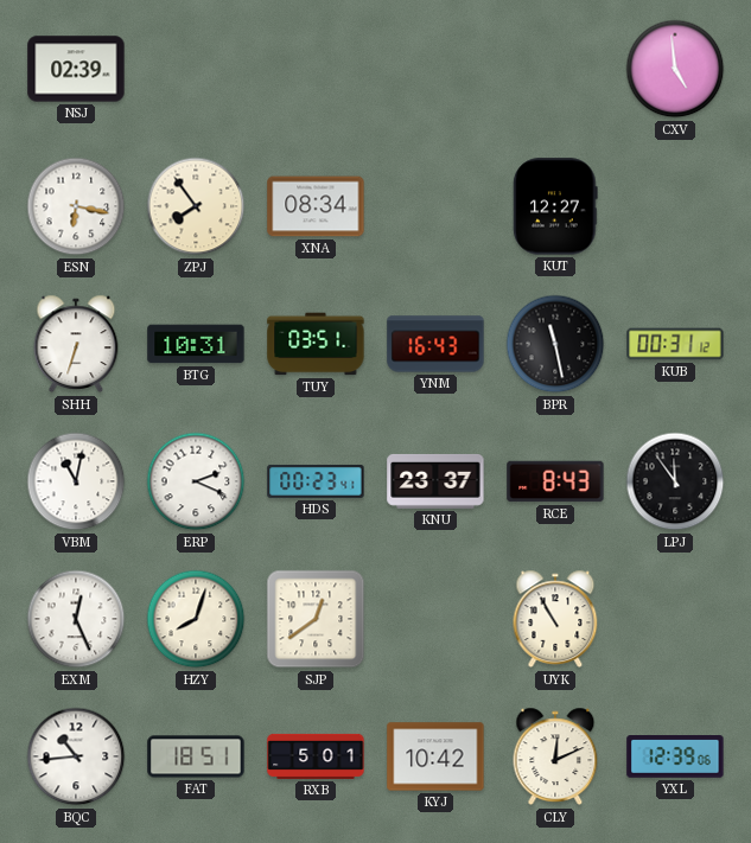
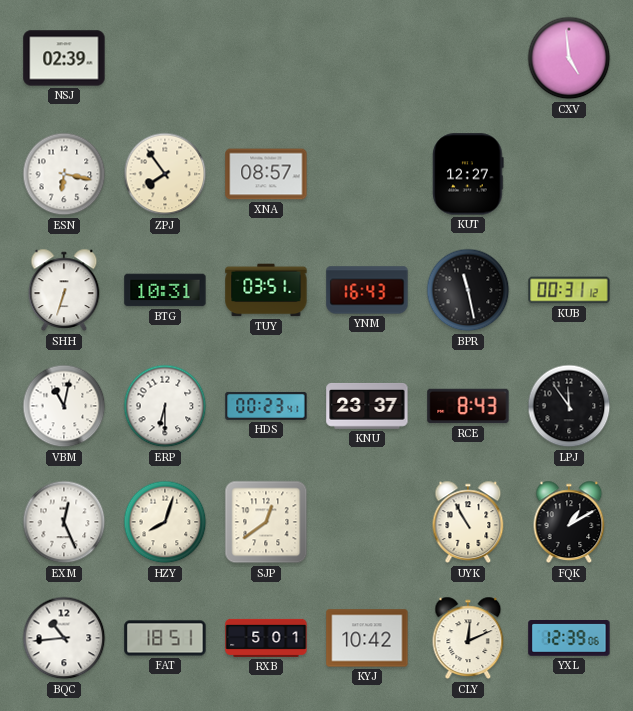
XNA: 08:34 -> 08:57 (266, 174)
ERP: 2:19 -> 6:30 (165, 406)
FQK: none -> 1:10 (569, 522)
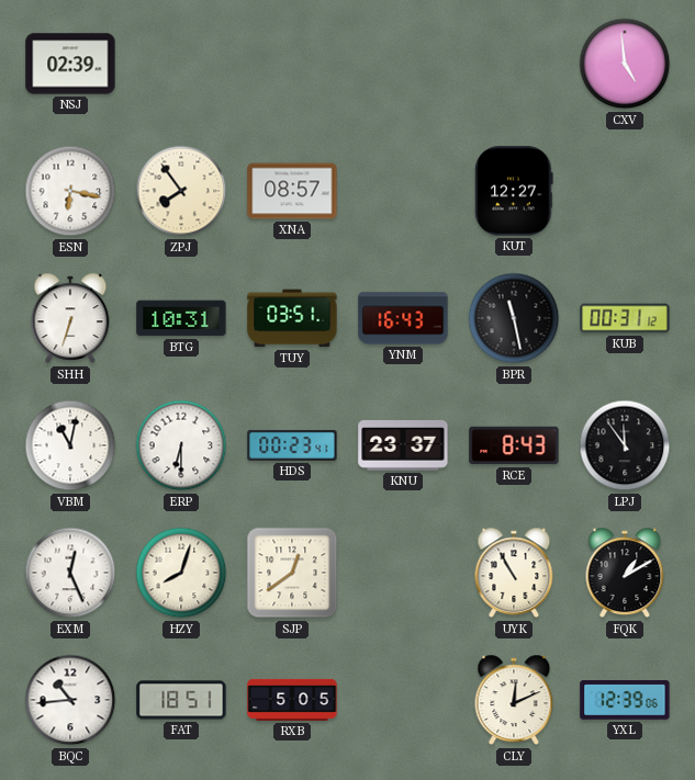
RXB: 5:01 -> 5:05 (292, 700)
KYJ: 10:42 -> none (367, 638)
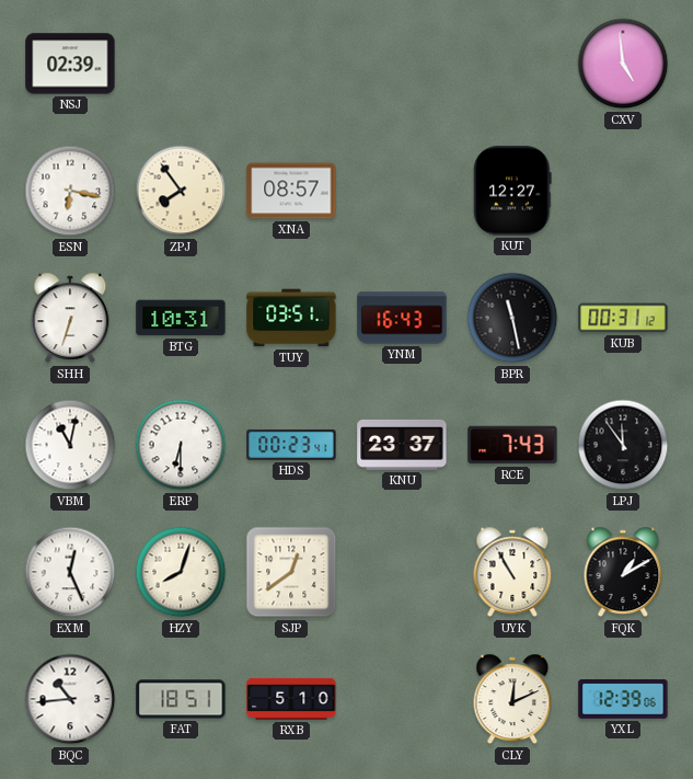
RCE: 8:43 -> 7:43 (512, 445)
RXB: 5:05 -> 5:10 (291, 699)
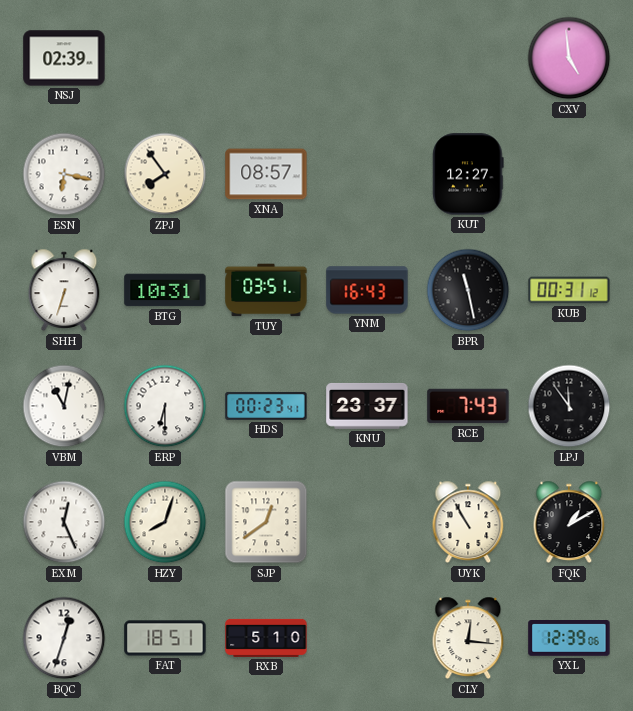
BQC: 10:44 -> 12:33 (64, 638)
CLY: 12:11 -> 12:16 (468, 638)
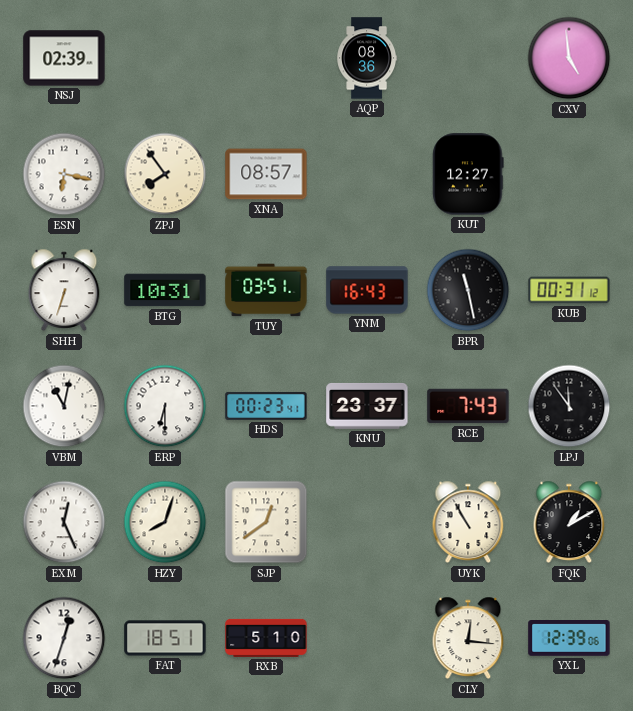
AQP: none -> 08:36 (367, 58)
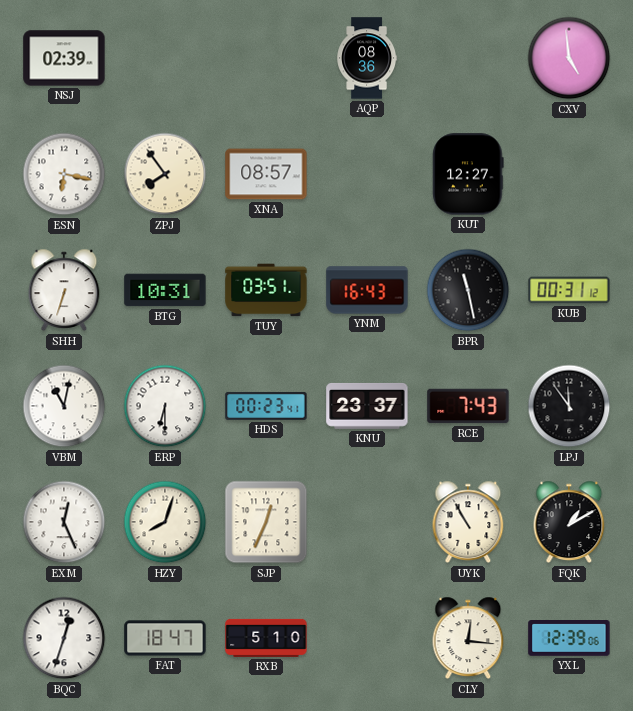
SJP: 12:39 -> 12:34 (266, 522)
FAT: 18:51 -> 18:47 (165, 638)
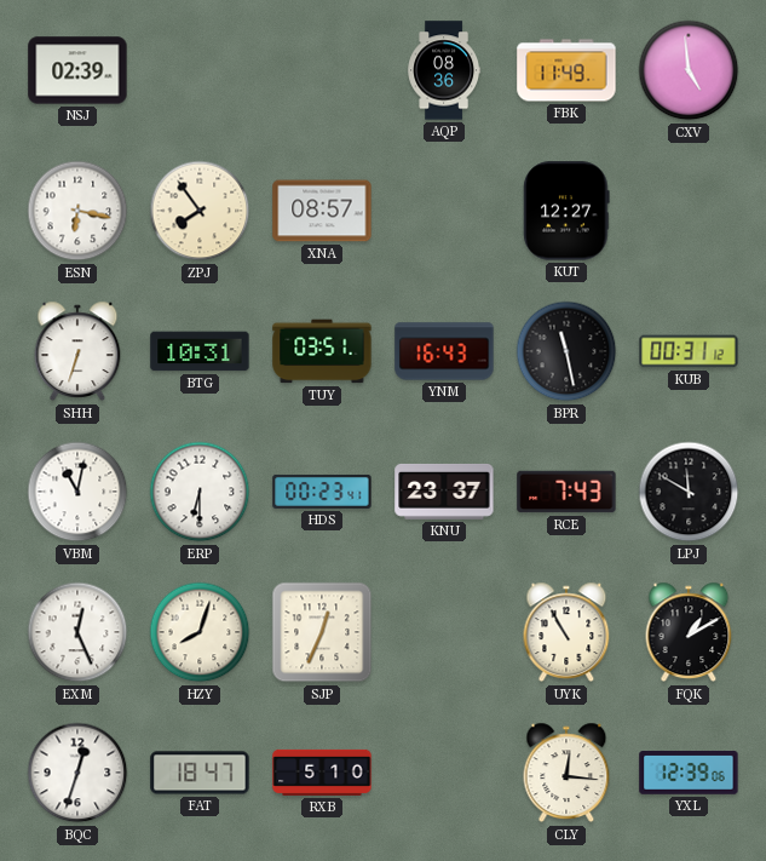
FBK: none -> 11:49 (566, 70)
LPJ: 11:54 -> 11:50 (689, 492)
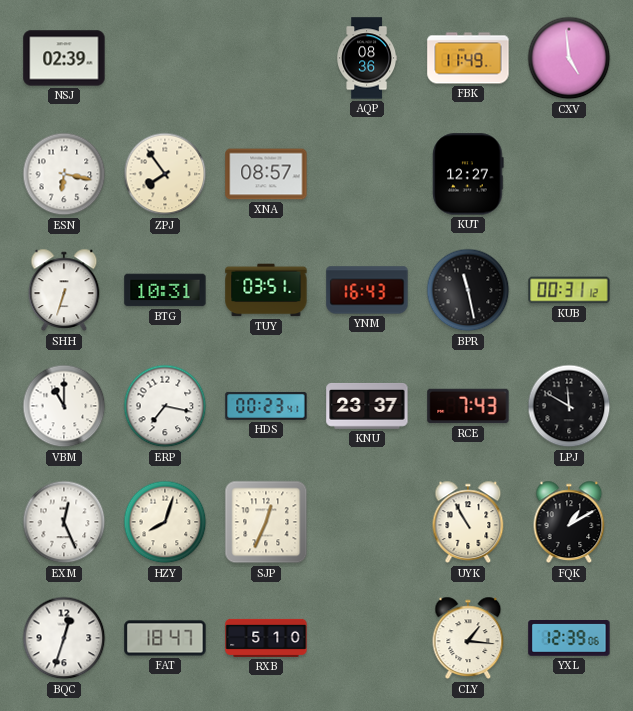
VBM: 11:02 -> 11:00 (64, 406)
ERP: 6:30 -> 7:17 (165, 406)
CLY: 12:16 -> 1:16 (468, 638)
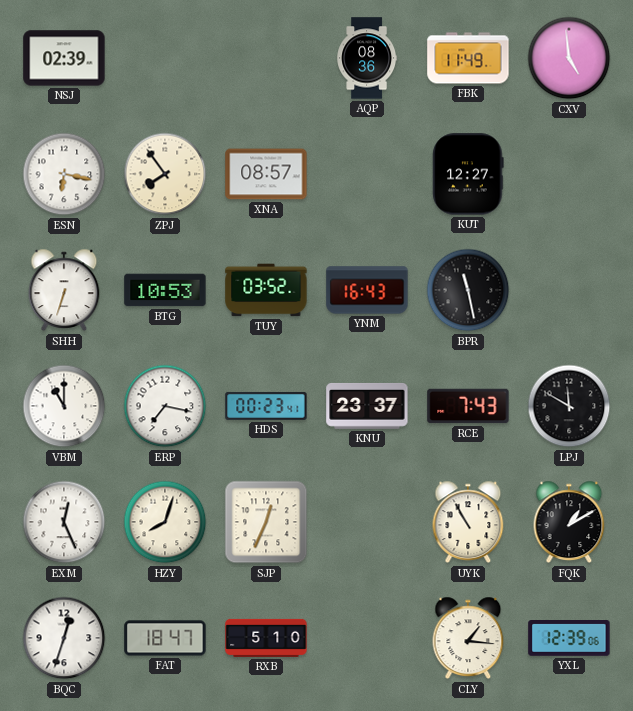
BTG: 10:31 -> 10:53 (165, 290)
TUY: 03:51 -> 03:52 (266, 290)
KUB: 00:31 -> none (569, 290)
